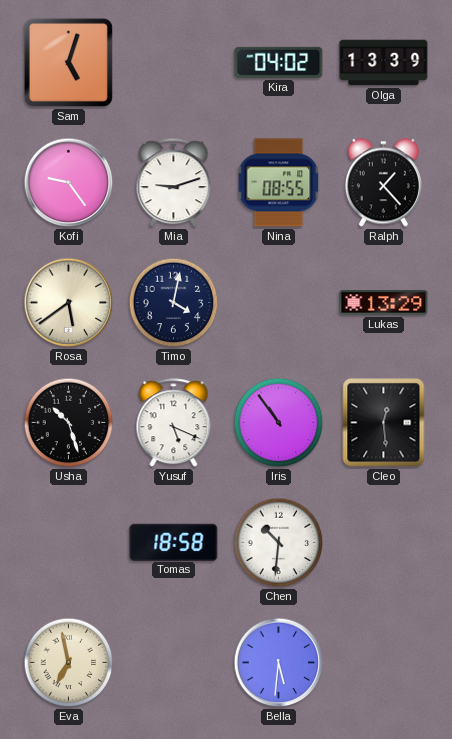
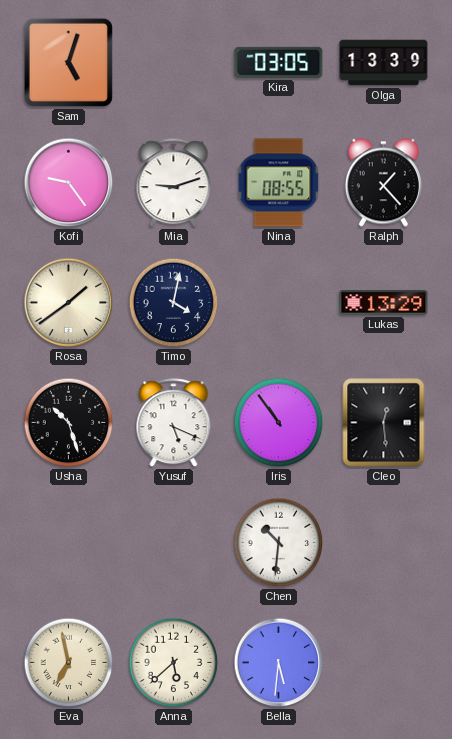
Kira: 04:02 -> 03:05 (279, 62)
Rosa: 5:39 -> 1:39 (69, 303)
Tomas: 18:58 -> none (174, 542)
Anna: none -> 5:38 (174, 663)
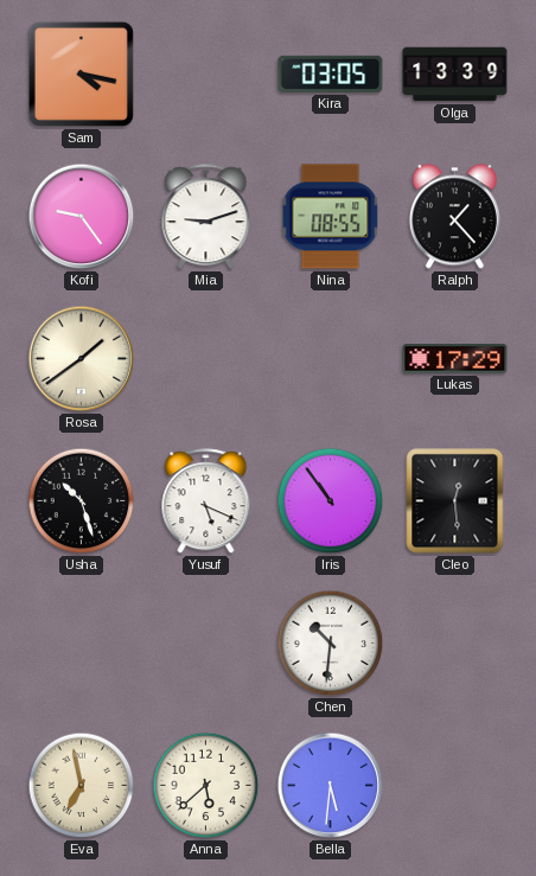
Sam: 5:03 -> 4:17 (81, 73)
Timo: 4:02 -> none (174, 303)
Lukas: 13:29 -> 17:29 (455, 359)
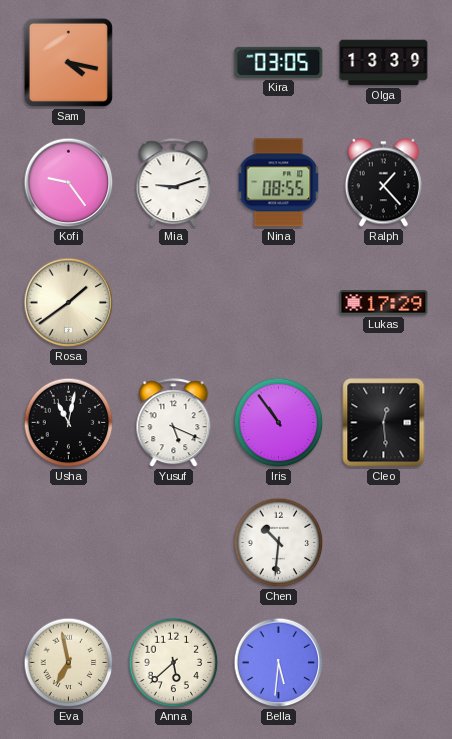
Usha: 10:27 -> 11:02 (69, 423)
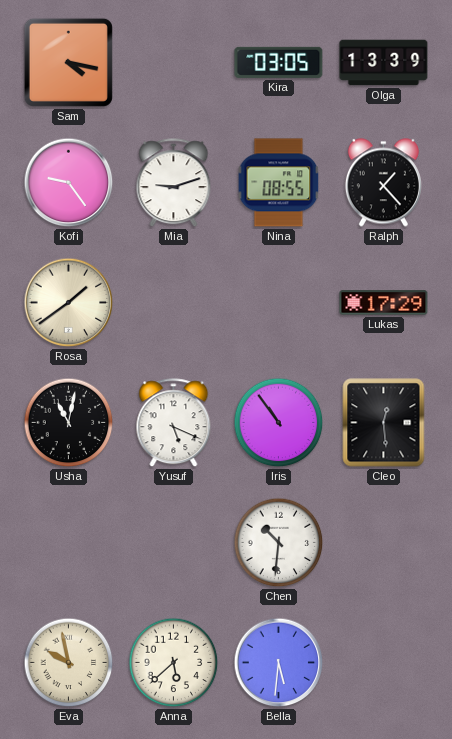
Eva: 6:58 -> 9:58 (69, 663)
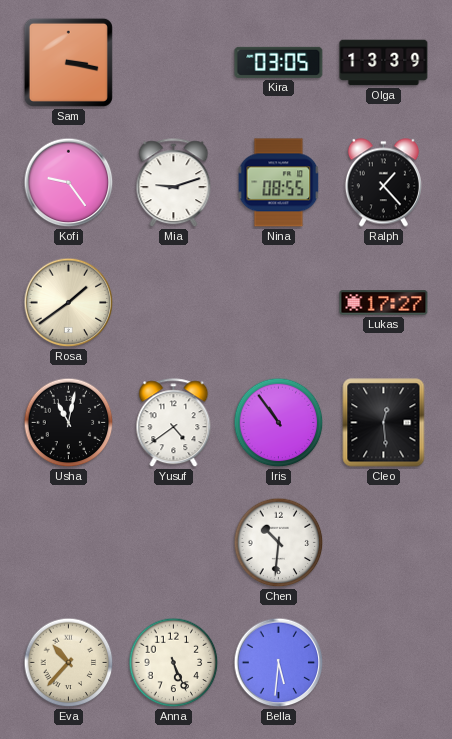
Sam: 4:17 -> 3:17 (68, 62)
Lukas: 17:29 -> 17:27 (384, 303)
Yusuf: 5:19 -> 4:39 (174, 423)
Eva: 9:58 -> 10:37 (69, 663)
Anna: 5:38 -> 5:26 (174, 663)
